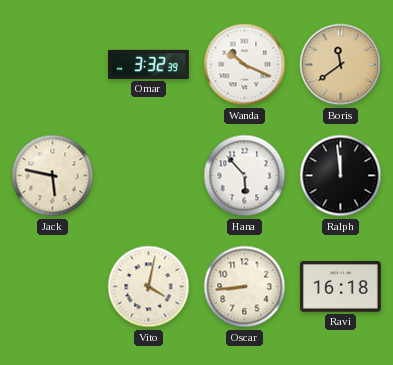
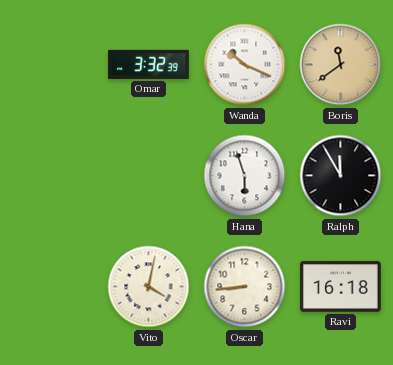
Jack: 5:47 -> none (53, 176)
Hana: 5:53 -> 5:57 (245, 176)
Ralph: 11:59 -> 11:55 (341, 176)
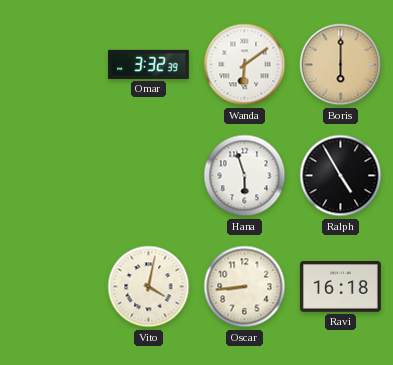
Wanda: 10:19 -> 6:09 (245, 65)
Boris: 11:39 -> 6:00 (341, 65)
Ralph: 11:55 -> 4:55 (341, 176)
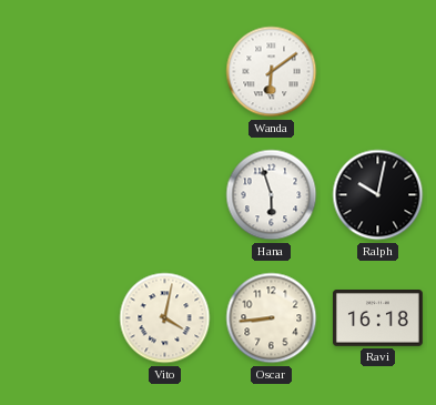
Omar: 3:32 -> none (149, 64)
Boris: 6:00 -> none (341, 65)
Ralph: 4:55 -> 10:02 (378, 195)
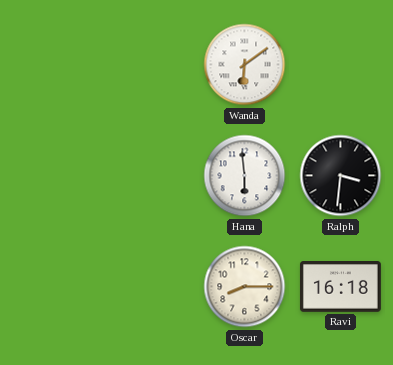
Hana: 5:57 -> 5:59 (245, 176)
Ralph: 10:02 -> 3:31 (341, 176)
Vito: 4:02 -> none (165, 318)
Oscar: 8:44 -> 8:15 (245, 287)
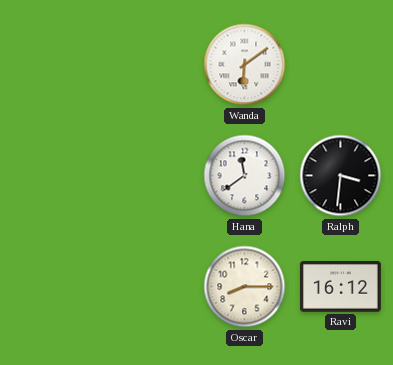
Hana: 5:59 -> 11:39 (245, 176)
Ravi: 16:18 -> 16:12 (340, 287)
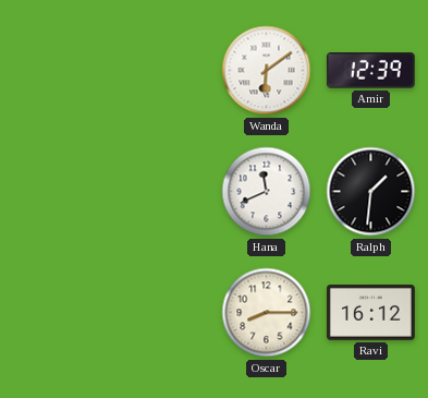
Amir: none -> 12:39 (370, 71)
Hana: 11:39 -> 11:41 (267, 192)
Ralph: 3:31 -> 1:31 (371, 192)
